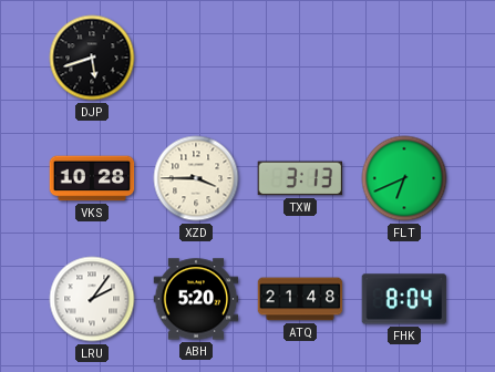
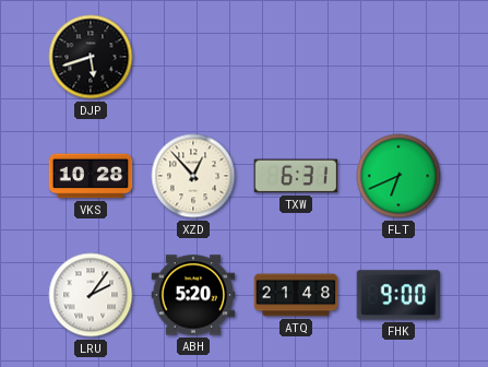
XZD: 3:45 -> 12:53 (193, 176)
TXW: 3:13 -> 6:31 (296, 176)
FHK: 8:04 -> 9:00 (398, 295)
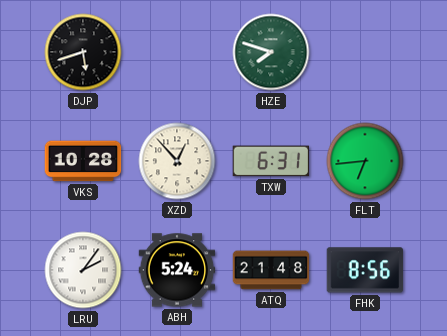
HZE: none -> 7:48 (271, 52)
FLT: 6:41 -> 6:44 (365, 161)
ABH: 5:20 -> 5:24 (177, 270)
FHK: 9:00 -> 8:56 (365, 270)
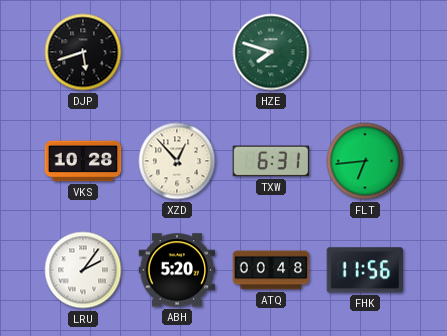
ABH: 5:24 -> 5:20 (177, 270)
ATQ: 21:48 -> 00:48 (271, 270)
FHK: 8:56 -> 11:56 (365, 270)
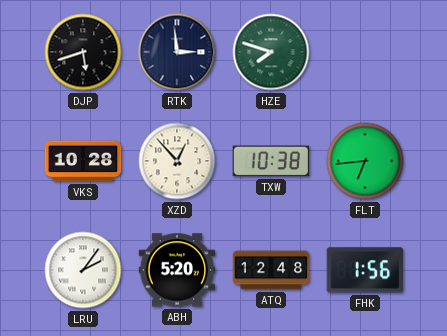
RTK: none -> 2:59 (177, 52)
TXW: 6:31 -> 10:38 (271, 161)
ATQ: 00:48 -> 12:48 (271, 270)
FHK: 11:56 -> 1:56 (365, 270)
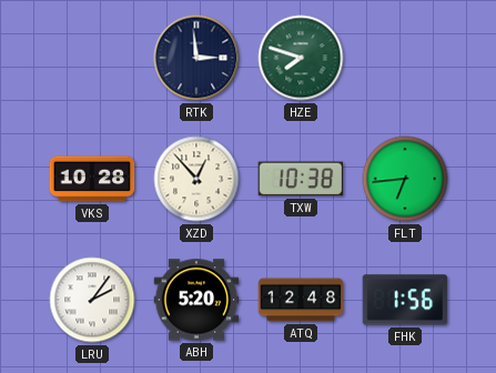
DJP: 5:42 -> none (83, 52)
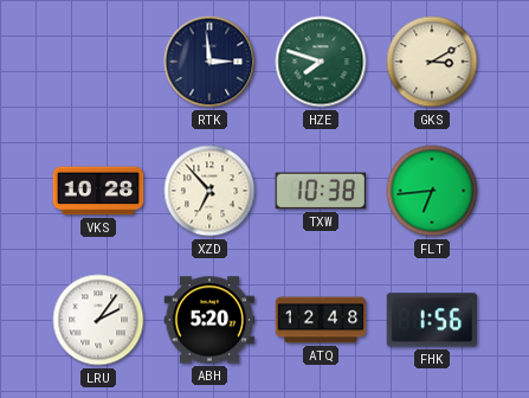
GKS: none -> 3:10 (432, 62)
XZD: 12:53 -> 6:53 (209, 191)
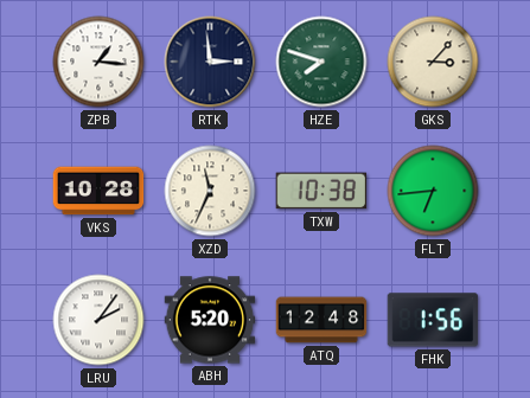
ZPB: none -> 1:16 (98, 62)
GKS: 3:10 -> 3:07 (433, 62)
XZD: 6:53 -> 11:34 (210, 191)
